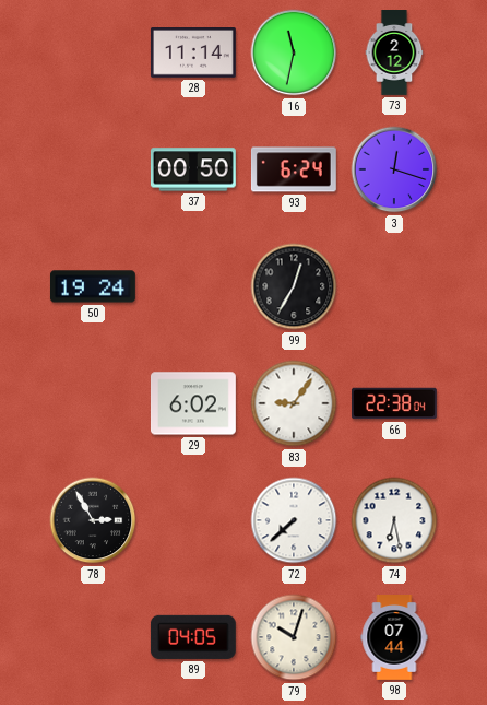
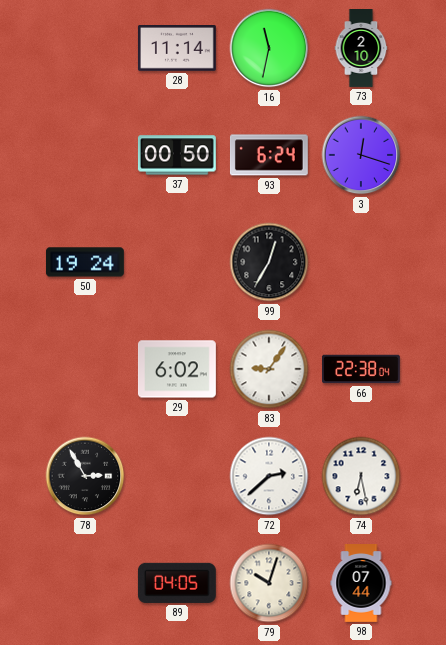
73: 2:12 -> 2:10 (361, 49)
72: 7:38 -> 2:38 (269, 476)
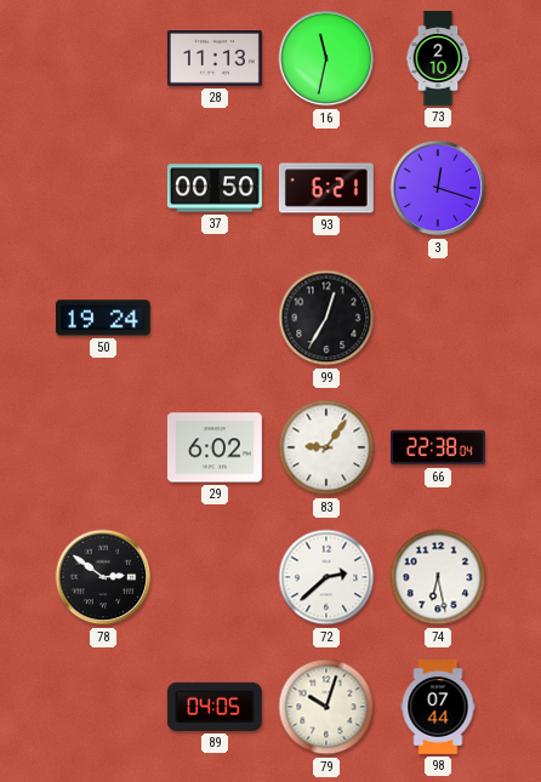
28: 11:14 -> 11:13 (215, 59)
93: 6:24 -> 6:21 (326, 188)
78: 2:55 -> 2:51 (103, 577)
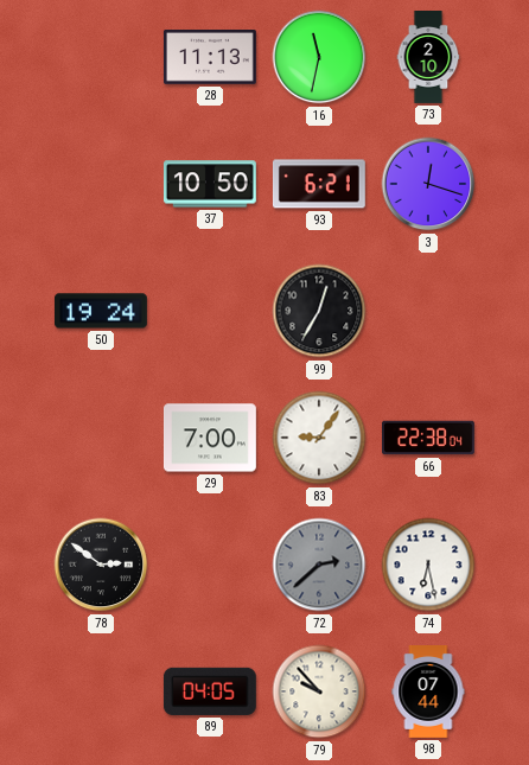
37: 00:50 -> 10:50 (210, 184)
29: 6:02 -> 7:00 (210, 438)
72 dial: white -> grey (319, 565)
79: 10:03 -> 9:53 (319, 691)
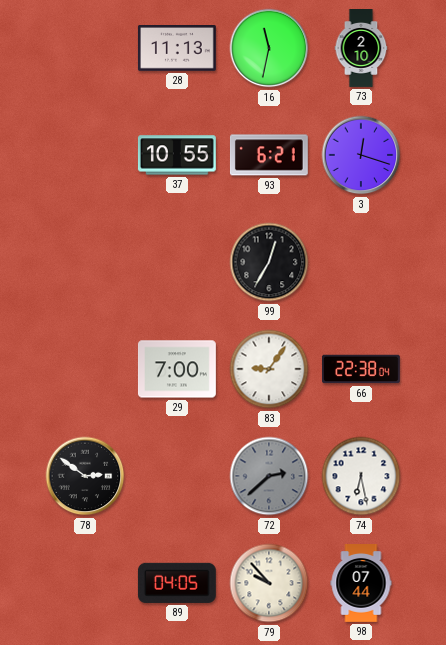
37: 10:50 -> 10:55 (177, 155)
50: 19:24 -> none (101, 311)
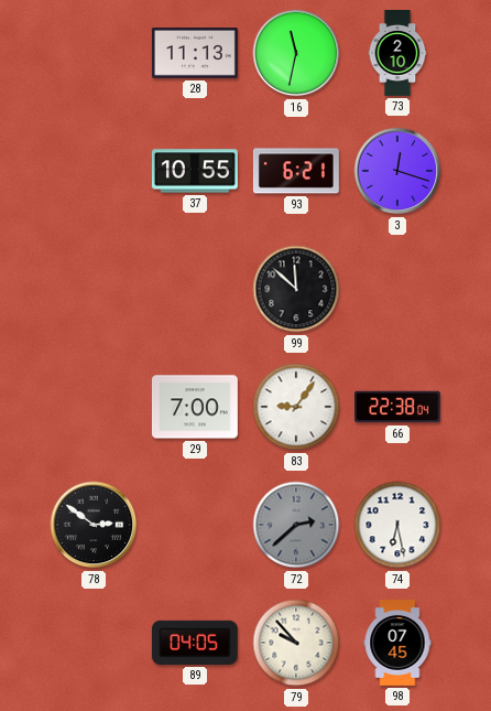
99: 12:35 -> 11:52 (296, 289)
98: 07:44 -> 07:45 (397, 644)
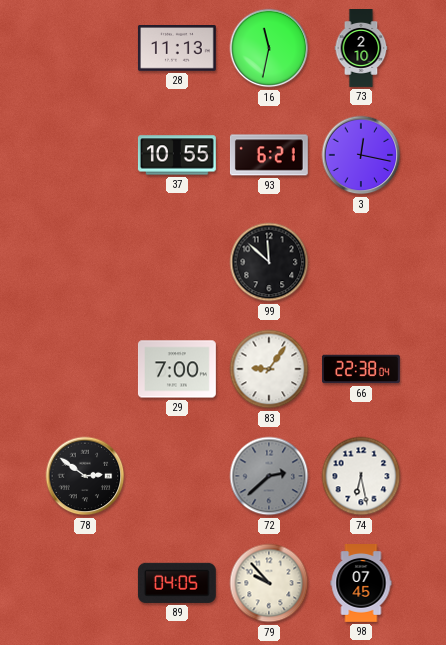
3: 12:18 -> 12:17 (361, 155)
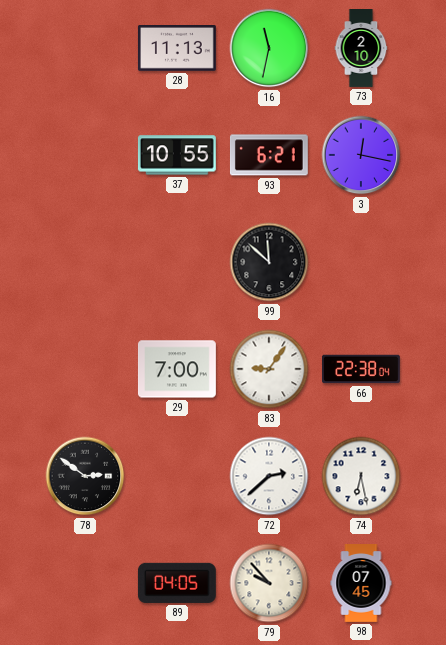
72 dial: grey -> white (269, 476)
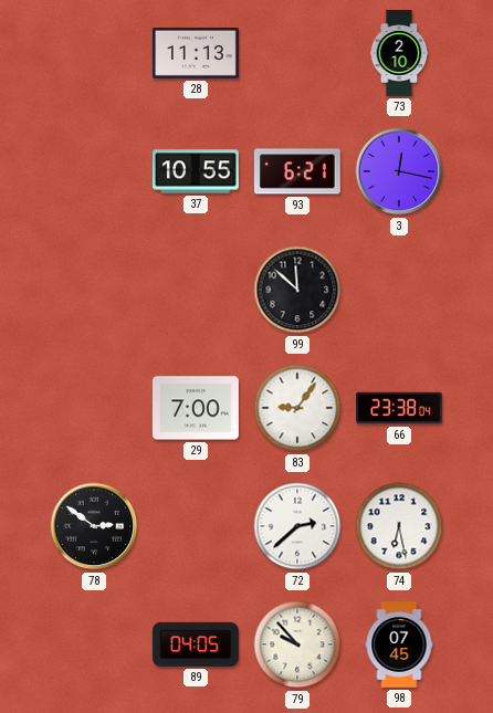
16: 11:32 -> none (269, 48)
66: 22:38 -> 23:38 (400, 408)
